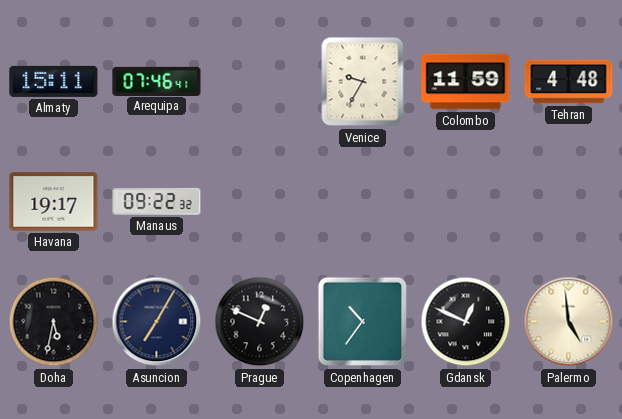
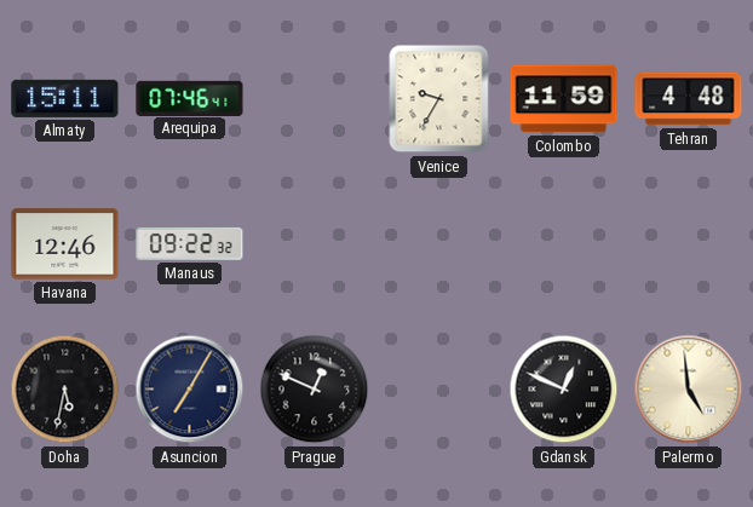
Havana: 19:17 -> 12:46 (65, 244)
Copenhagen: 10:36 -> none (363, 322)
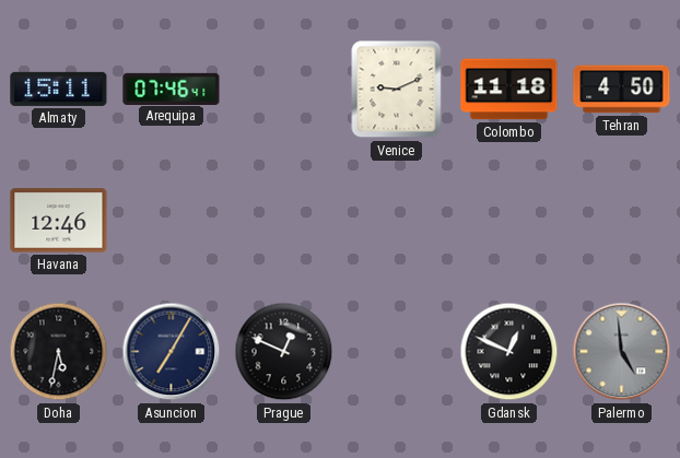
Venice: 9:35 -> 9:11 (397, 90)
Colombo: 11:59 -> 11:18 (509, 90)
Tehran: 4:48 -> 4:50 (622, 90)
Manaus: 09:22 -> none (190, 243)
Palermo dial: cream -> grey (622, 352)
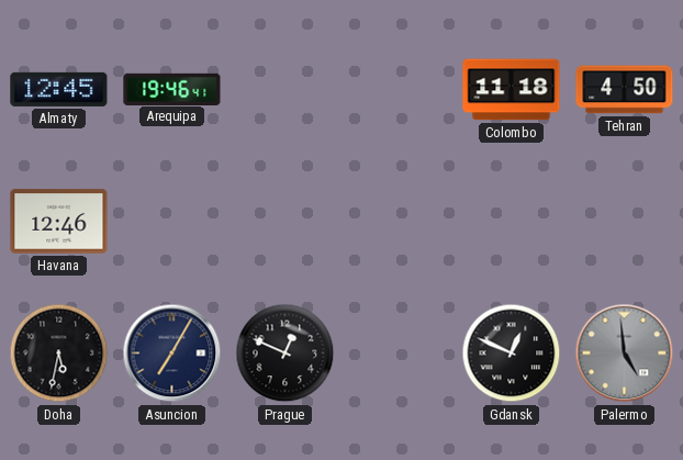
Almaty: 15:11 -> 12:45 (59, 89)
Arequipa: 07:46 -> 19:46 (172, 89)
Venice: 9:11 -> none (397, 90)
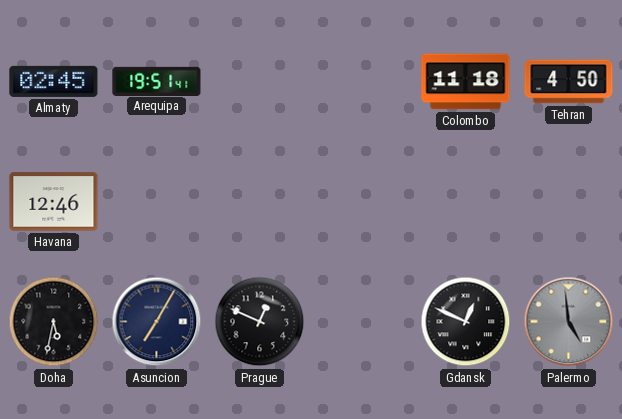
Almaty: 12:45 -> 02:45 (54, 81)
Arequipa: 19:46 -> 19:51 (157, 81)
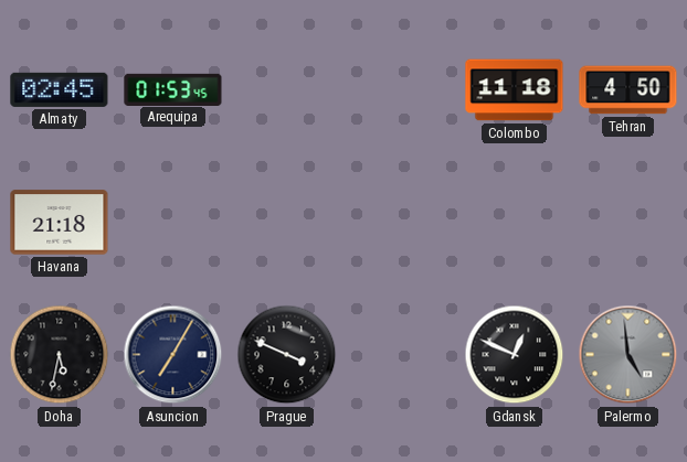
Arequipa: 19:51 -> 01:53 (173, 89)
Havana: 12:46 -> 21:18 (60, 223)
Prague: 12:49 -> 3:49 (287, 355)
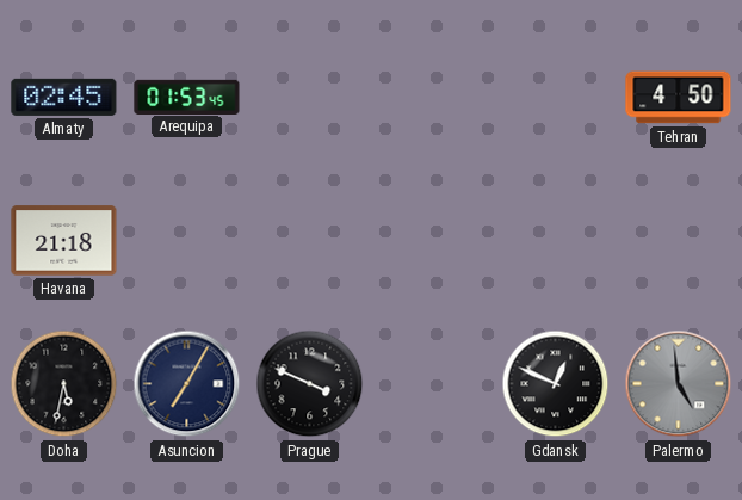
Colombo: 11:18 -> none (515, 90)
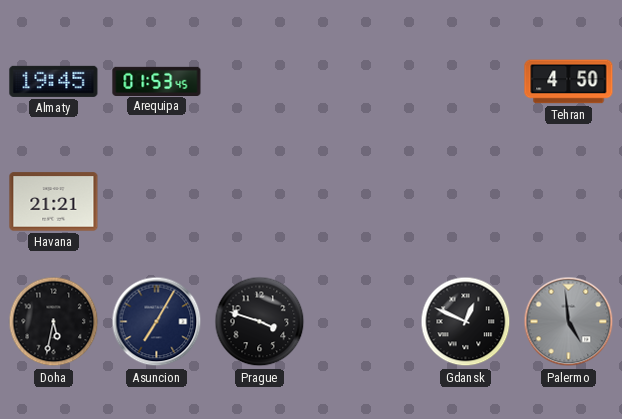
Almaty: 02:45 -> 19:45 (54, 81)
Havana: 21:18 -> 21:21 (54, 202)
Prague: 3:49 -> 3:48 (260, 322)
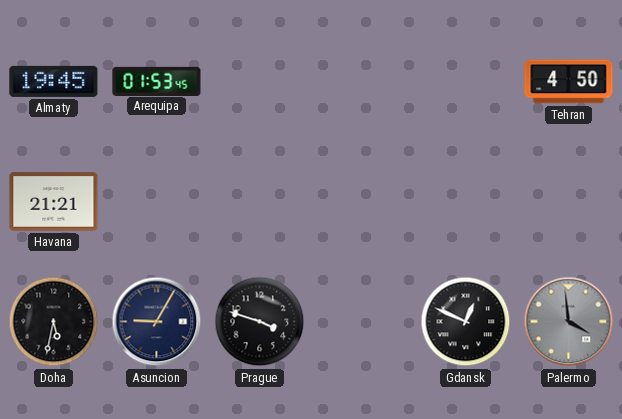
Asuncion: 7:05 -> 9:05 (157, 322)
Palermo: 4:59 -> 3:59 (569, 322)
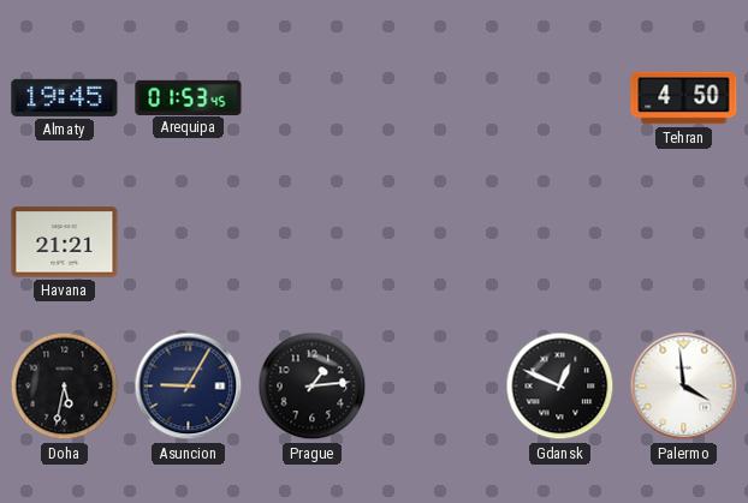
Prague: 3:48 -> 1:14 (313, 387)
Palermo dial: grey -> white (684, 387)
